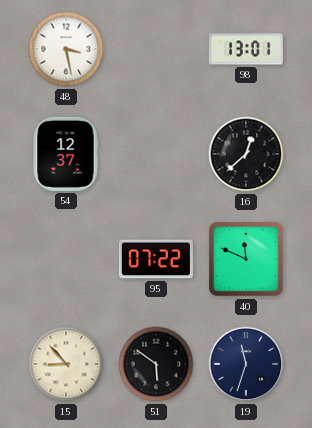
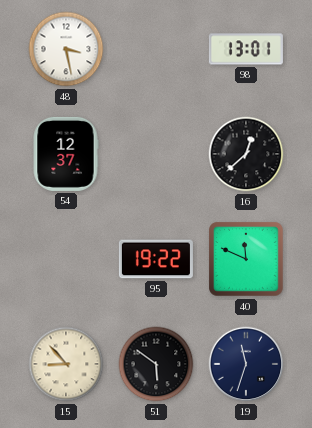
95: 07:22 -> 19:22 (156, 259)
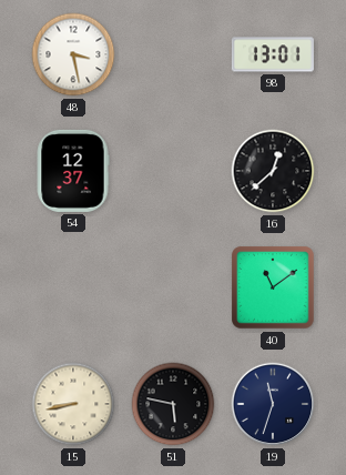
95: 19:22 -> none (156, 259)
40: 11:49 -> 11:09 (273, 287)
15: 8:53 -> 8:43 (73, 404)
51: 5:51 -> 5:47 (173, 404)
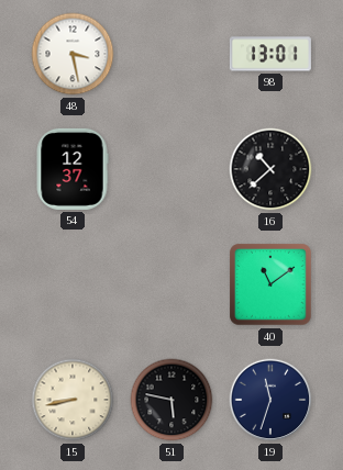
16: 12:38 -> 10:38 (270, 169)
